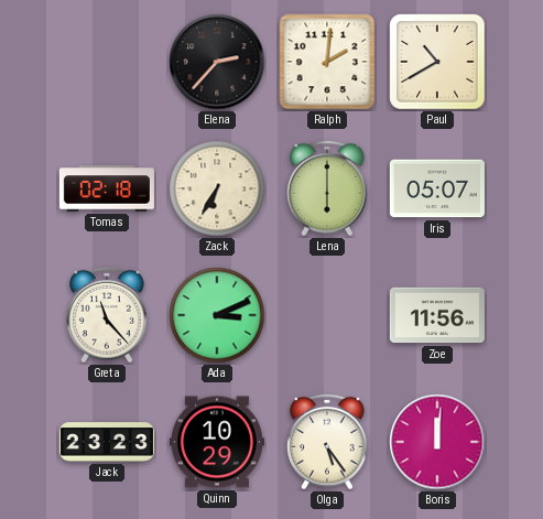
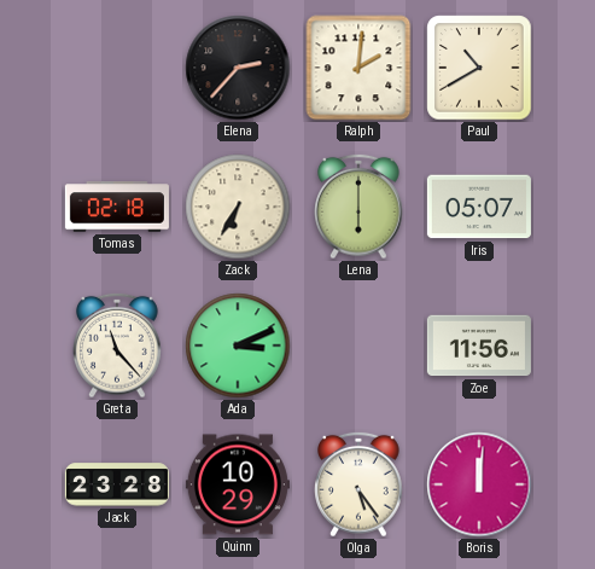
Jack: 23:23 -> 23:28 (117, 484)
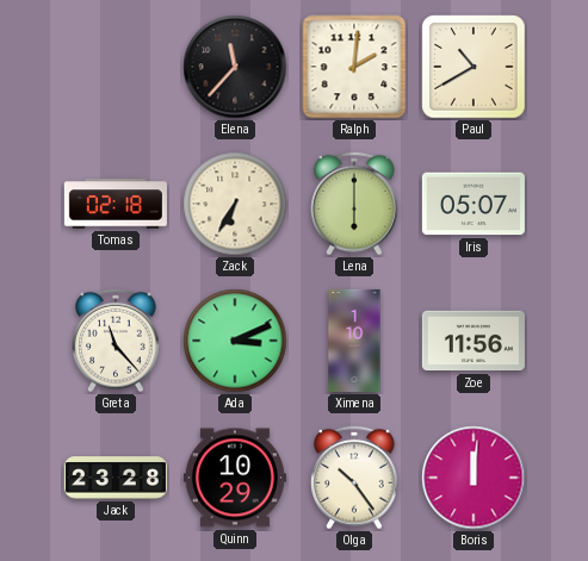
Elena: 2:37 -> 11:37 (235, 67)
Ximena: none -> 1:10 (354, 341)
Olga: 5:24 -> 10:24 (354, 478)
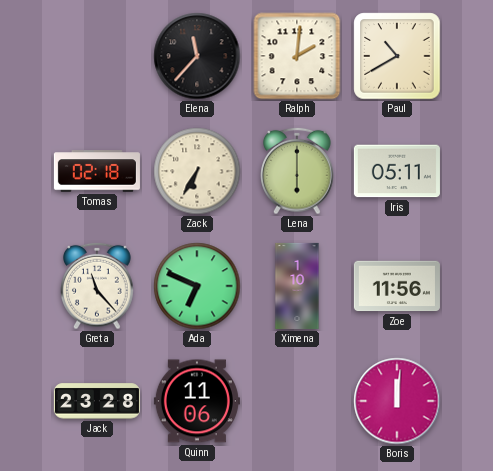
Iris: 05:07 -> 05:11 (397, 171)
Ada: 3:11 -> 6:49 (197, 286)
Quinn: 10:29 -> 11:06 (197, 401)
Olga: 10:24 -> none (354, 478)
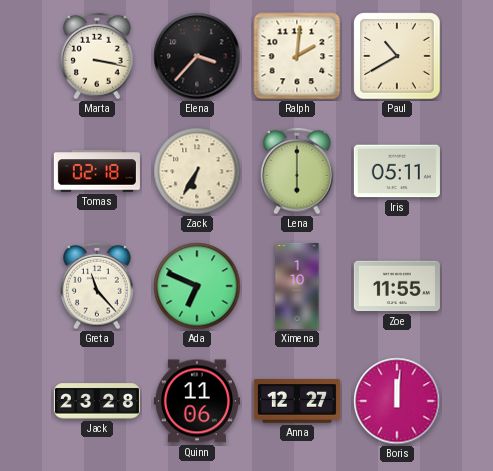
Marta: none -> 3:17 (97, 56)
Elena: 11:37 -> 3:37 (197, 56)
Zoe: 11:56 -> 11:55 (397, 286)
Anna: none -> 12:27 (297, 402)
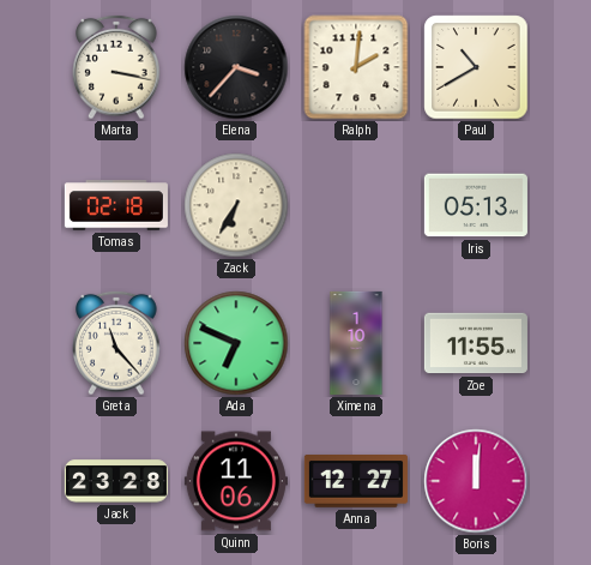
Lena: 6:00 -> none (297, 171)
Iris: 05:11 -> 05:13 (476, 205)
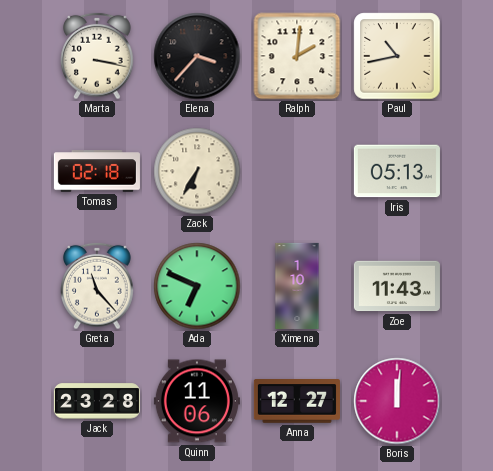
Paul: 10:40 -> 10:43 (397, 56)
Zoe: 11:55 -> 11:43 (397, 286)
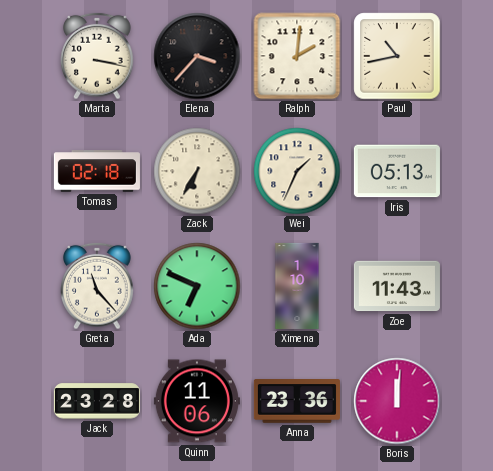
Wei: none -> 1:34 (297, 171)
Anna: 12:27 -> 23:36 (297, 402)
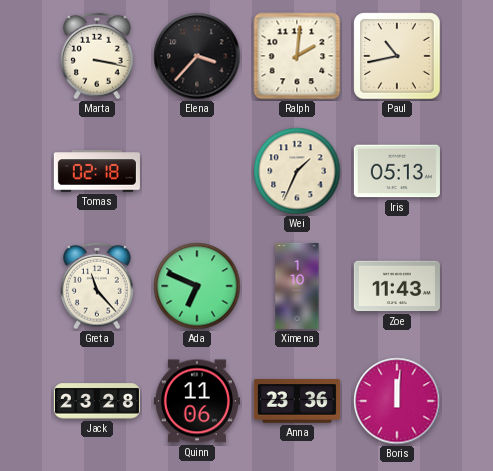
Zack: 6:35 -> none (197, 171)
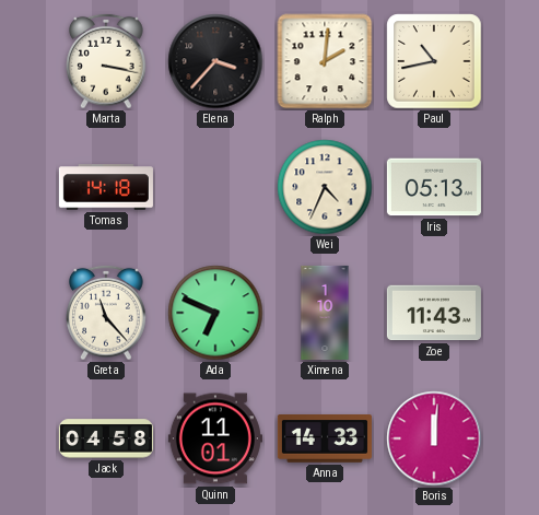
Tomas: 02:18 -> 14:18 (106, 187)
Wei: 1:34 -> 4:34 (325, 187)
Jack: 23:28 -> 04:58 (106, 438)
Quinn: 11:06 -> 11:01 (215, 438)
Anna: 23:36 -> 14:33 (325, 440)
